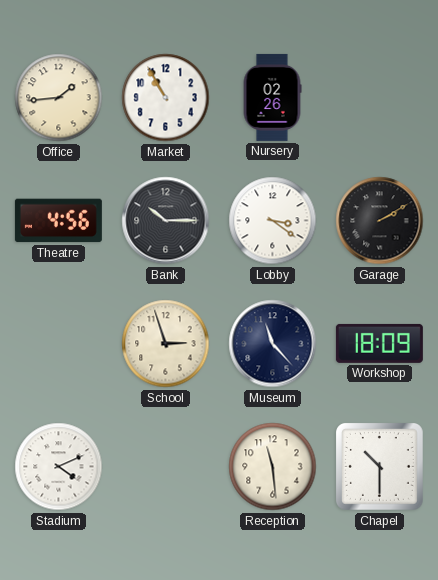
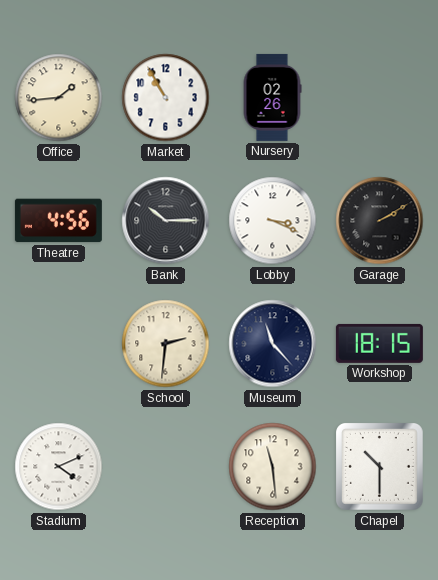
Lobby: 3:21 -> 3:19 (273, 221)
School: 2:57 -> 2:31 (166, 344)
Workshop: 18:09 -> 18:15 (379, 343)
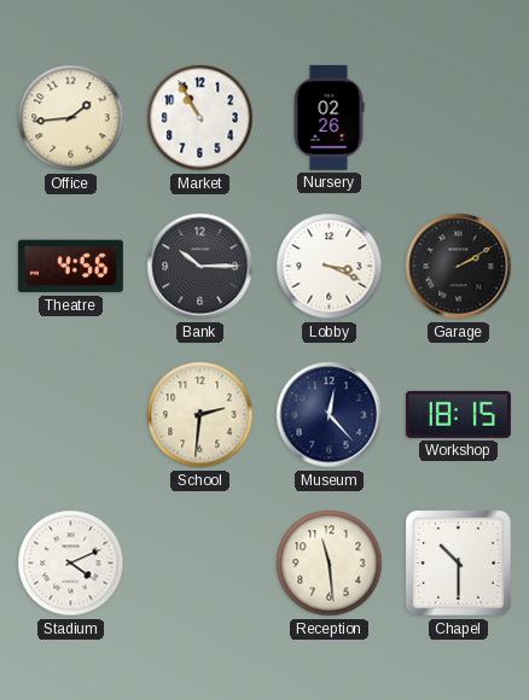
Museum: 11:23 -> 12:23 (330, 415)
